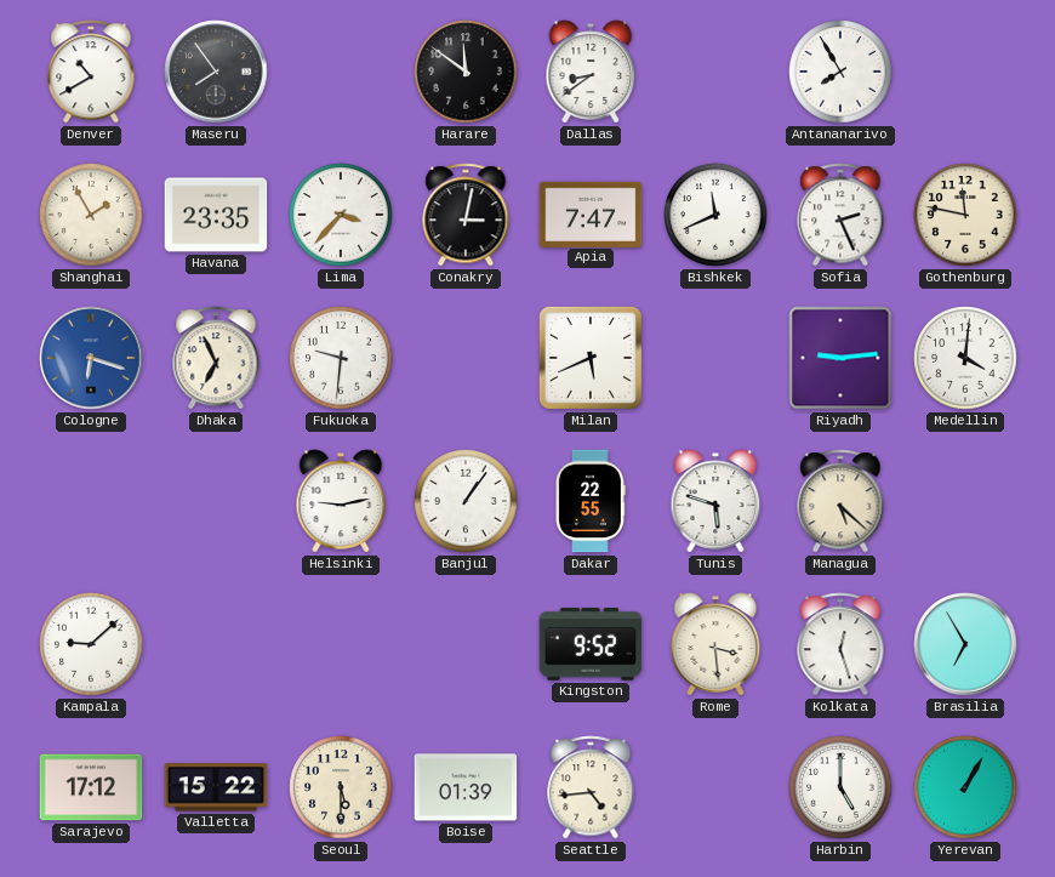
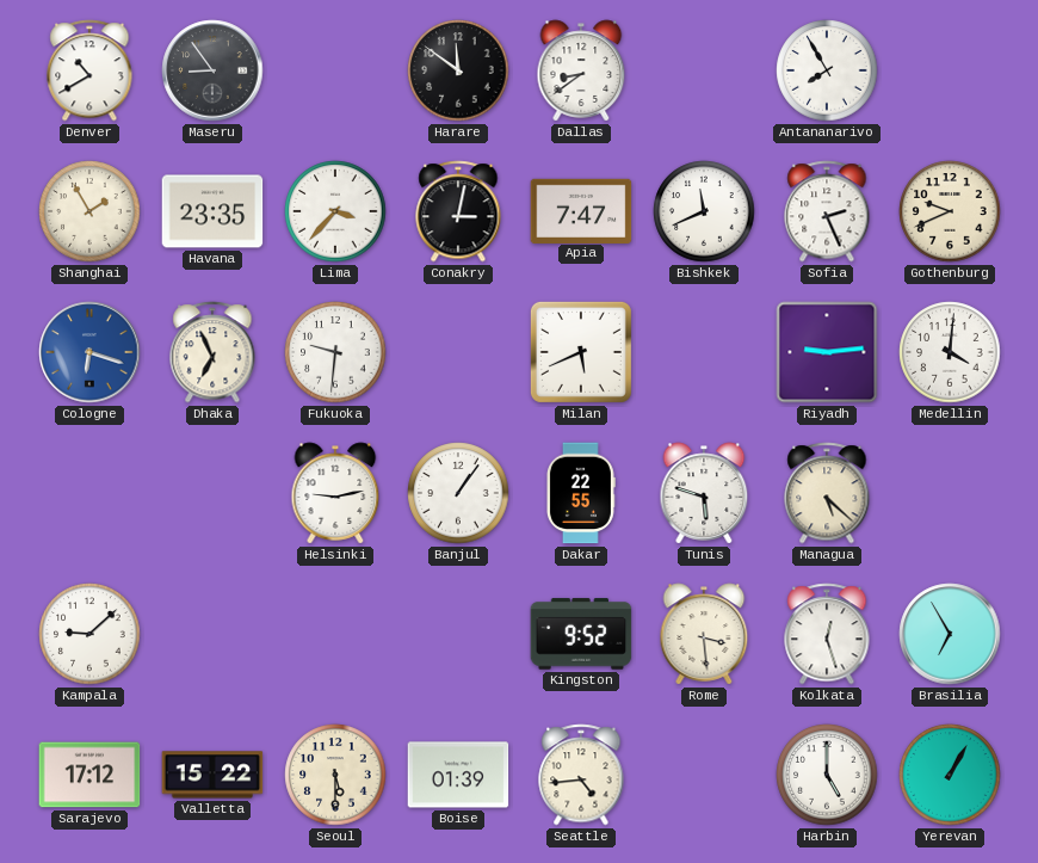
Maseru: 7:54 -> 8:54 (212, 70)
Gothenburg: 11:47 -> 9:41 (950, 211)
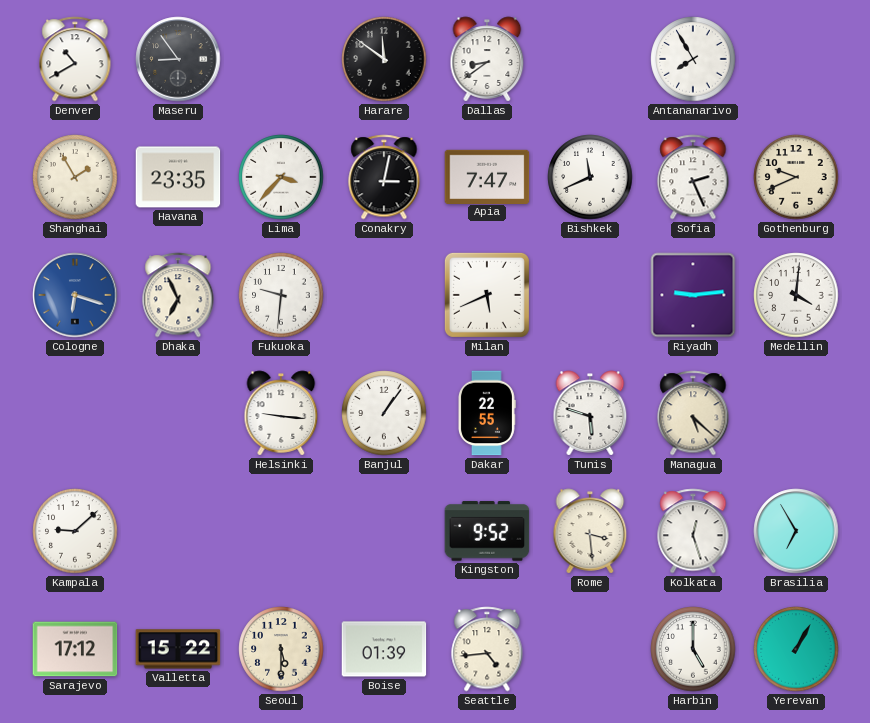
Helsinki: 9:13 -> 9:16 (281, 413)
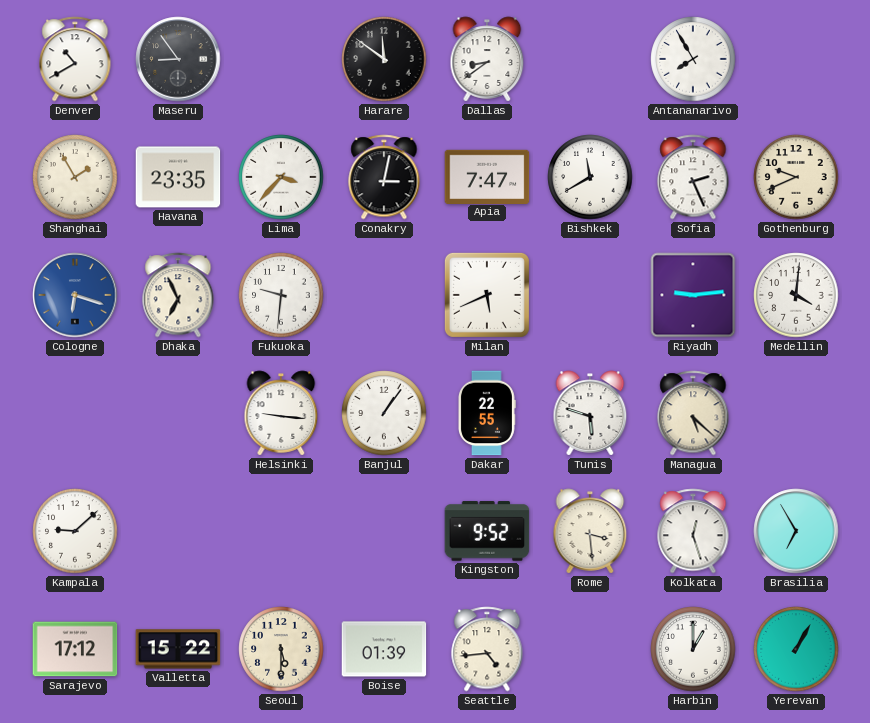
Bishkek: 11:41 -> 11:40 (590, 177)
Harbin: 5:00 -> 1:00 (693, 649)
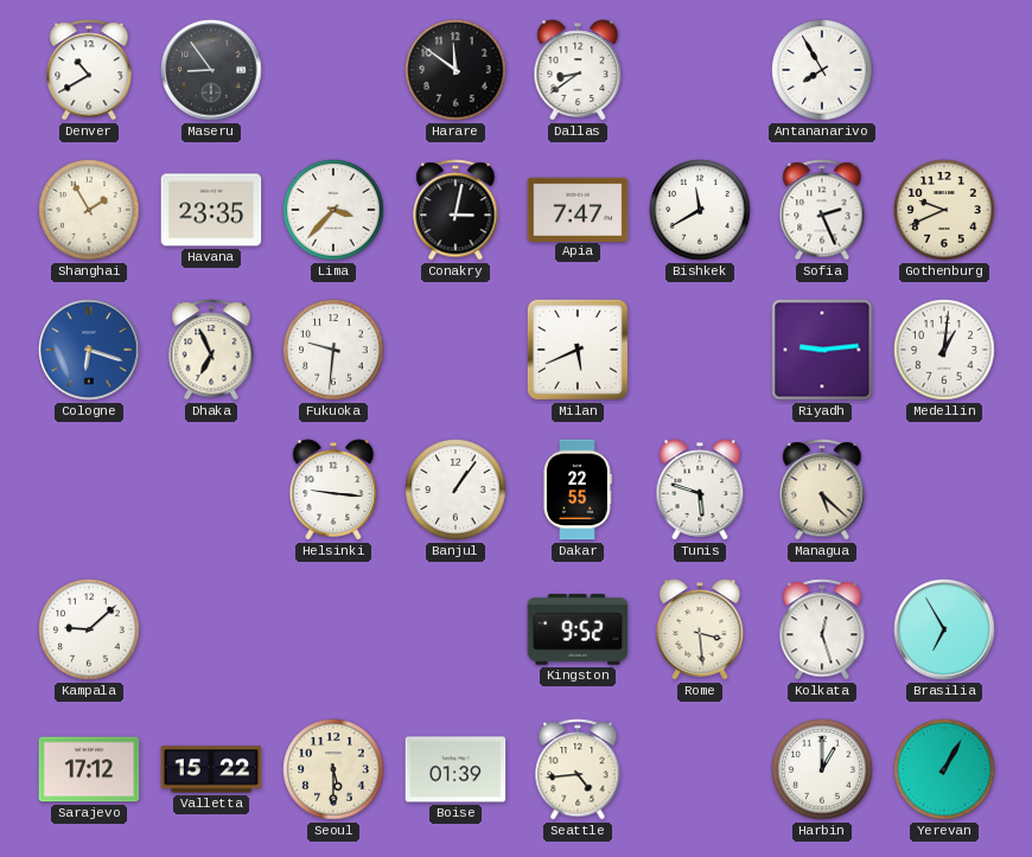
Medellin: 4:01 -> 1:01 (944, 350)
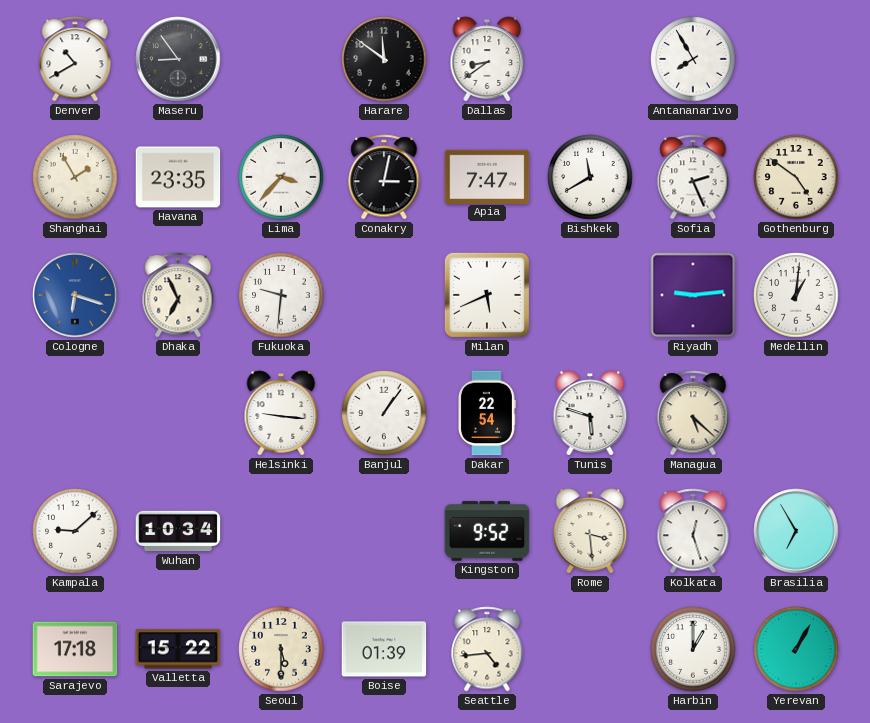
Gothenburg: 9:41 -> 4:51 (796, 177)
Dakar: 22:55 -> 22:54 (486, 413)
Wuhan: none -> 10:34 (178, 531)
Sarajevo: 17:12 -> 17:18 (75, 649)
